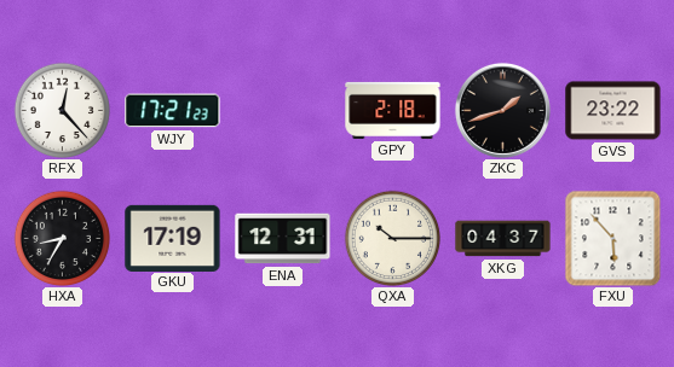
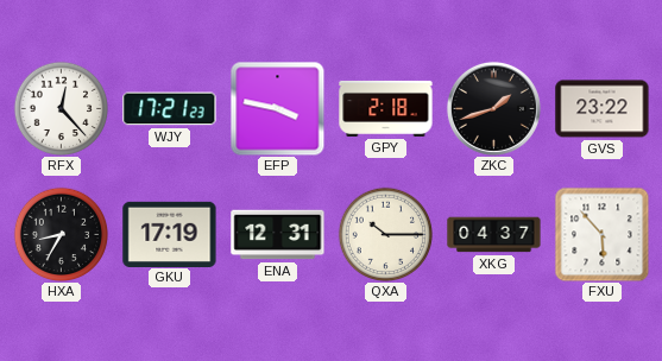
EFP: none -> 3:47 (277, 108)
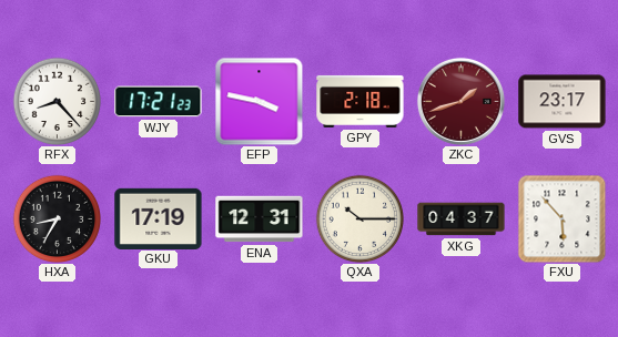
RFX: 12:23 -> 8:23 (57, 101)
ZKC dial: black -> burgundy (460, 101)
GVS: 23:22 -> 23:17 (563, 102)
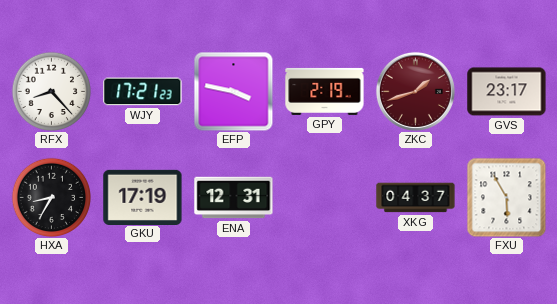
GPY: 2:18 -> 2:19 (325, 91)
QXA: 10:15 -> none (359, 218)
FXU: 5:53 -> 5:55 (506, 197)
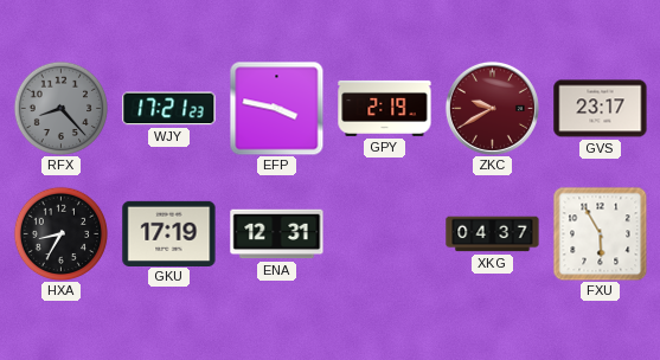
RFX dial: white -> grey (60, 108)
ZKC: 1:42 -> 9:40 (492, 108)
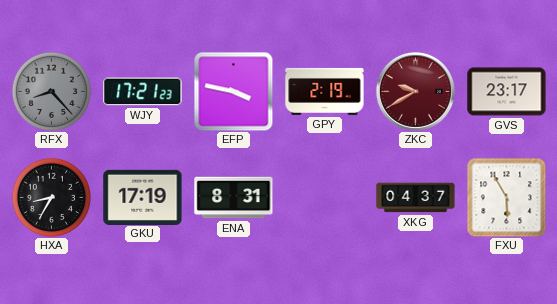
ENA: 12:31 -> 8:31 (234, 198)
